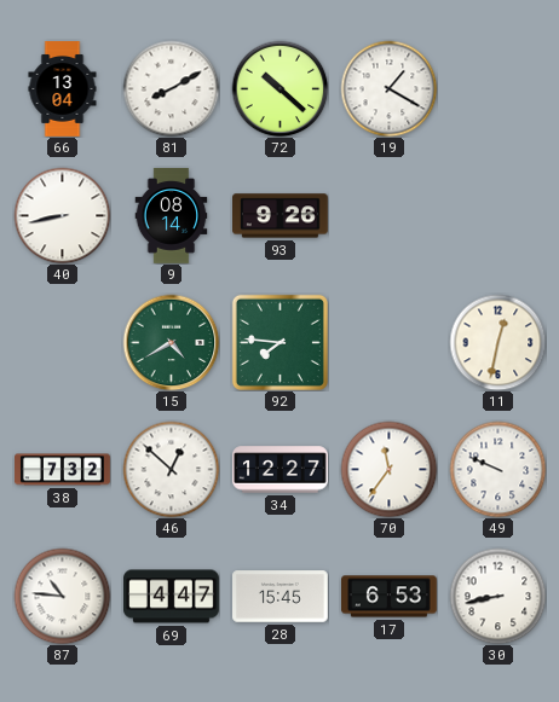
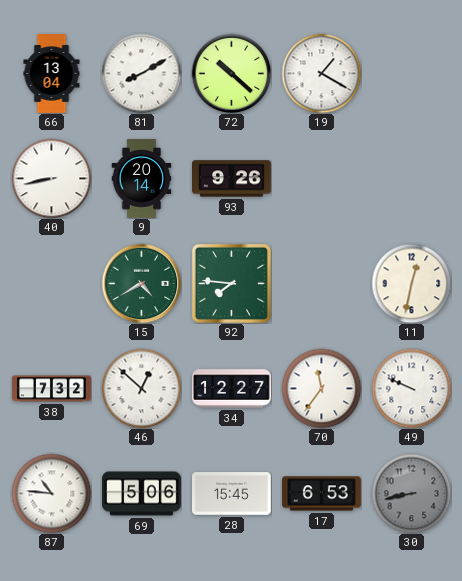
9: 08:14 -> 20:14 (142, 179)
69: 4:47 -> 5:06 (142, 494)
30 dial: white -> grey (411, 493)
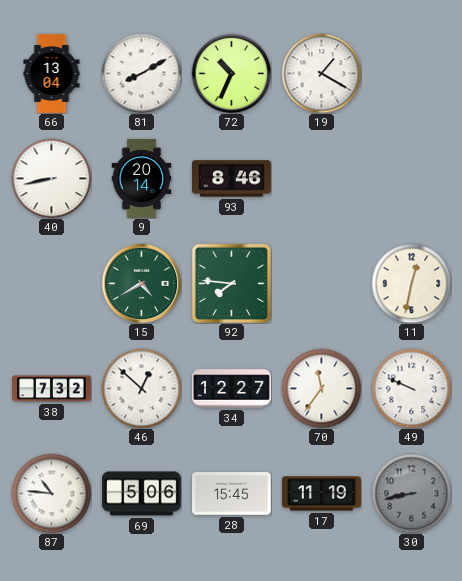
72: 10:22 -> 10:34 (231, 73)
93: 9:26 -> 8:46 (232, 179)
17: 6:53 -> 11:19 (322, 494)
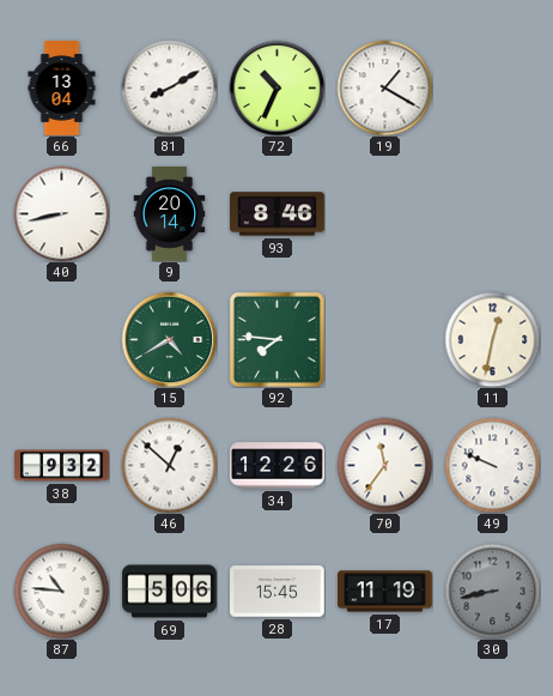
38: 7:32 -> 9:32 (62, 466)
34: 12:27 -> 12:26 (278, 466)
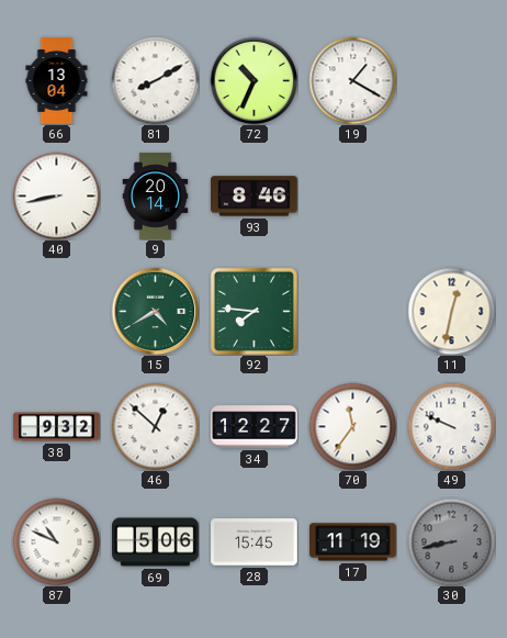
34: 12:26 -> 12:27 (255, 427)
87: 10:46 -> 10:49 (56, 541)
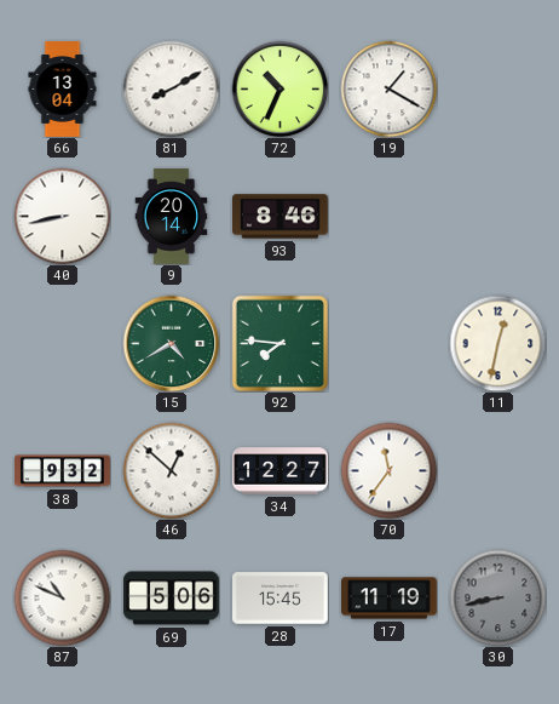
49: 9:49 -> none (451, 426)
